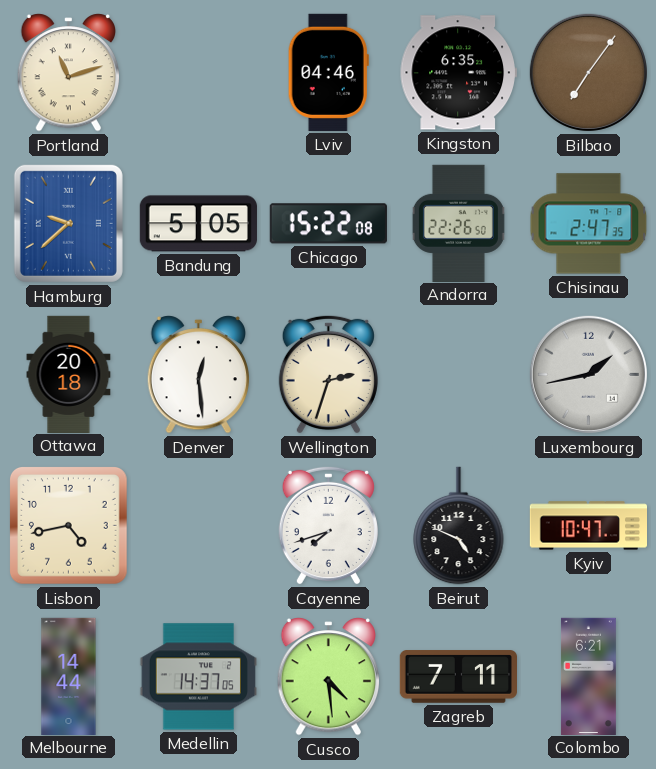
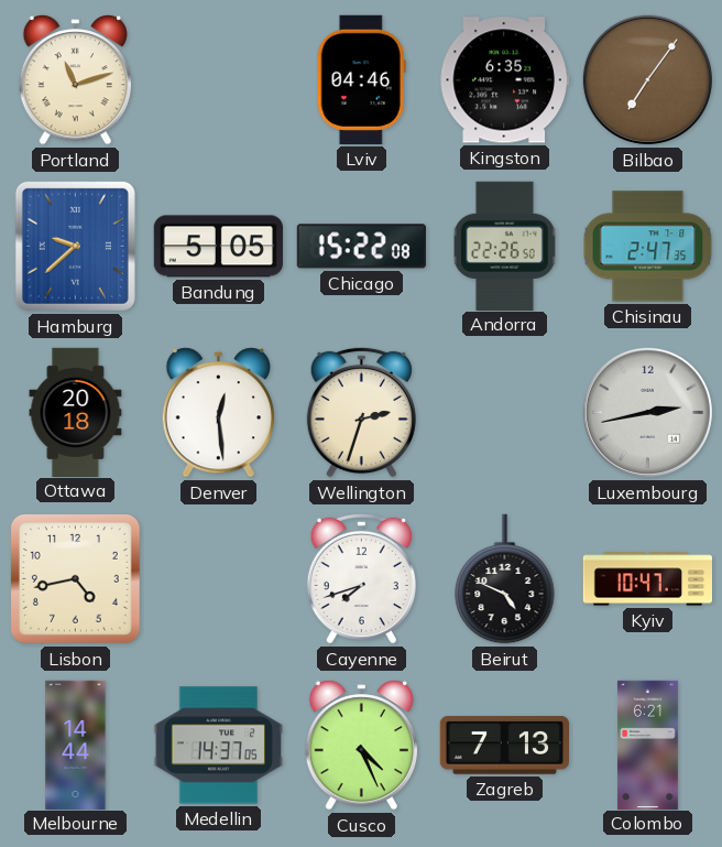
Luxembourg: 1:43 -> 2:43 (647, 412)
Cusco: 4:29 -> 4:26 (361, 746)
Zagreb: 7:11 -> 7:13 (504, 746)
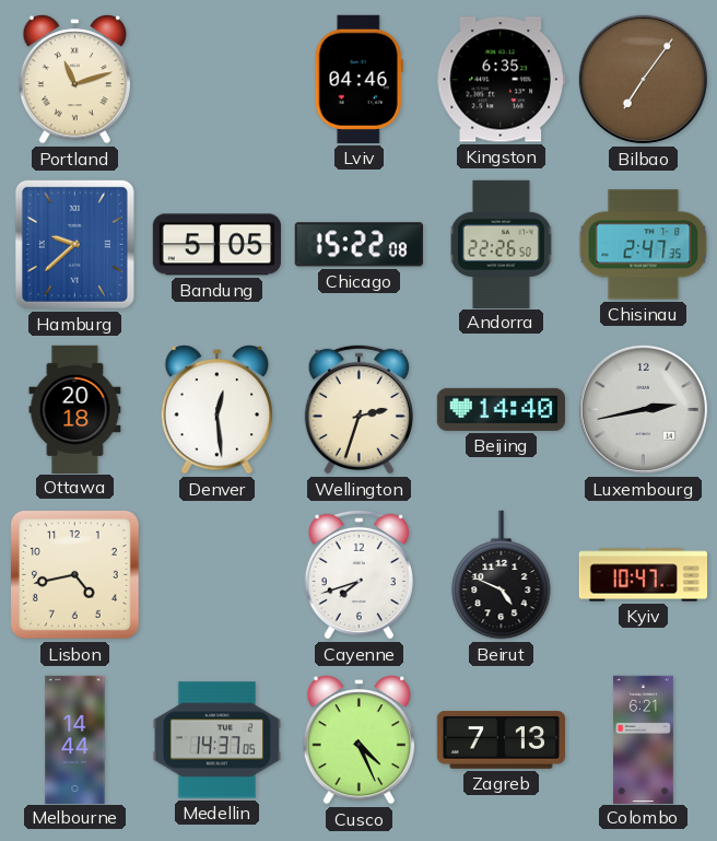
Beijing: none -> 14:40 (501, 409)
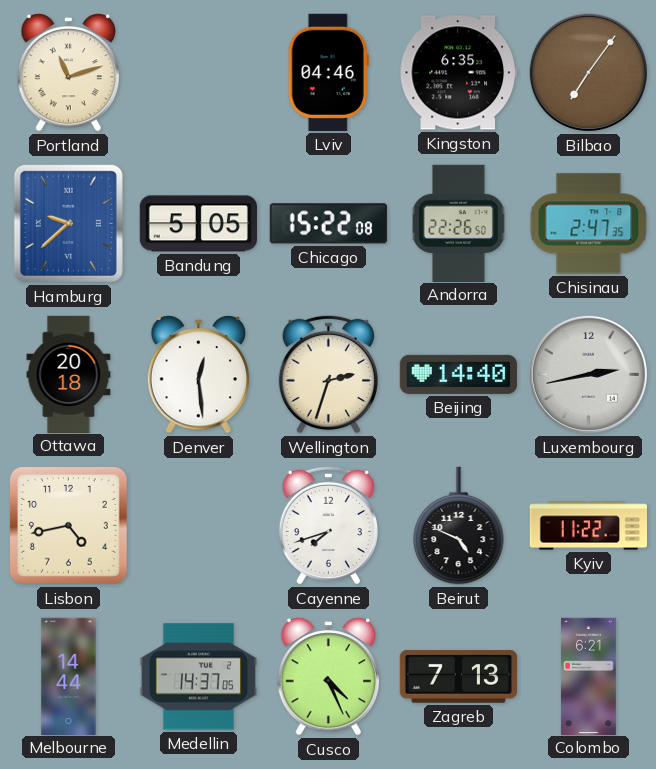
Kyiv: 10:47 -> 11:22 (588, 526)
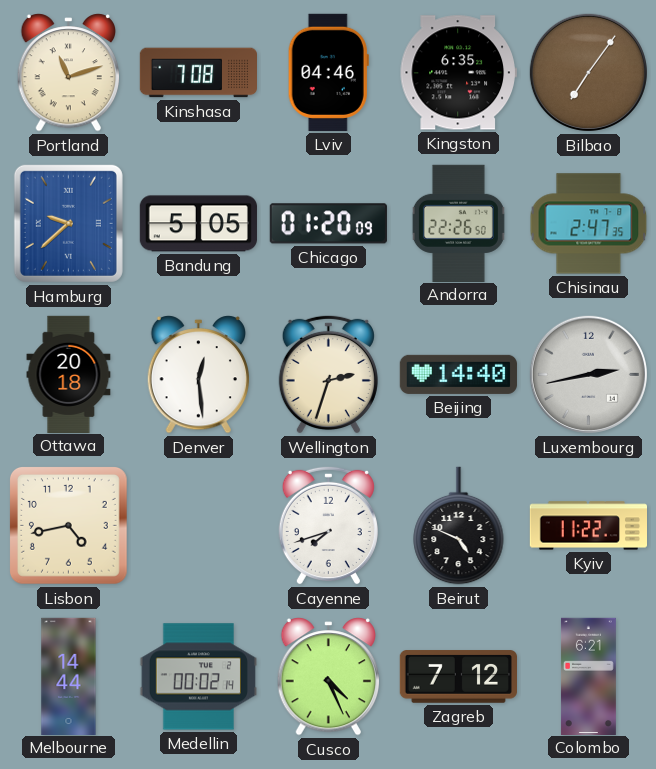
Kinshasa: none -> 7:08 (198, 73)
Chicago: 15:22 -> 01:20 (328, 224)
Medellin: 14:37 -> 00:02 (198, 677)
Zagreb: 7:13 -> 7:12 (458, 677)
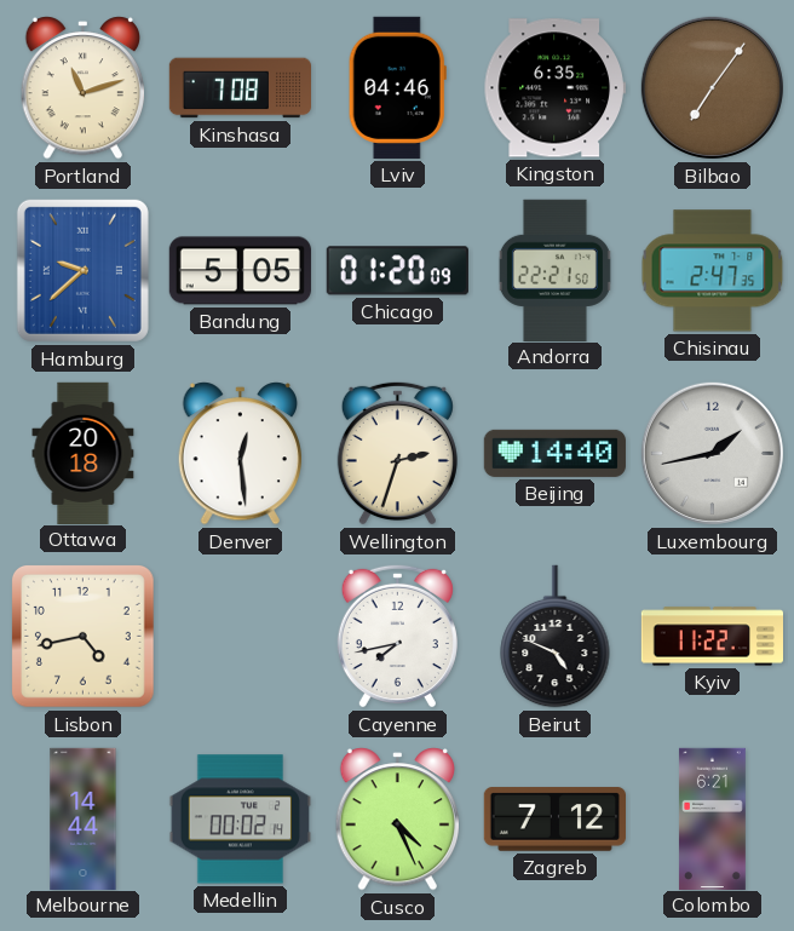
Andorra: 22:26 -> 22:21 (554, 270)
Luxembourg: 2:43 -> 1:43 (712, 453)
Cayenne: 7:42 -> 7:43 (397, 636)
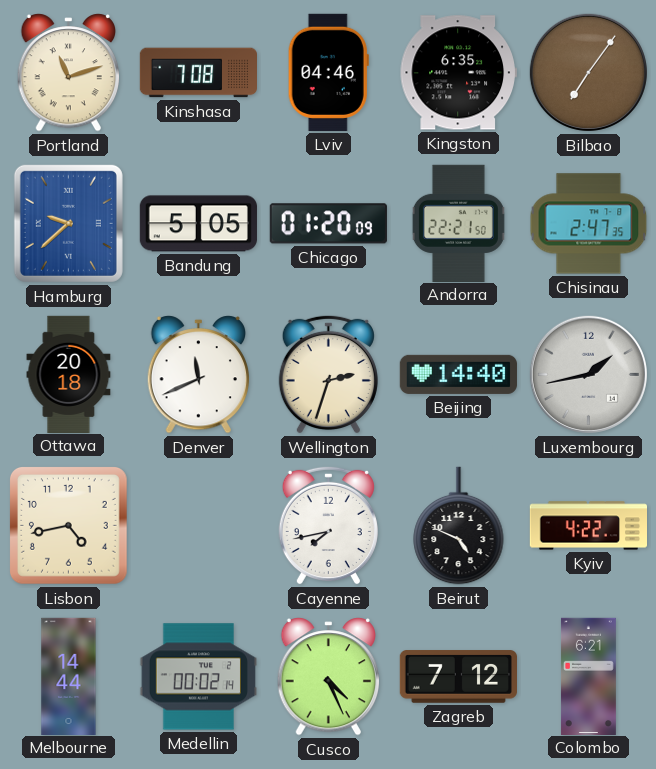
Denver: 12:29 -> 11:41 (198, 375)
Kyiv: 11:22 -> 4:22 (588, 526)
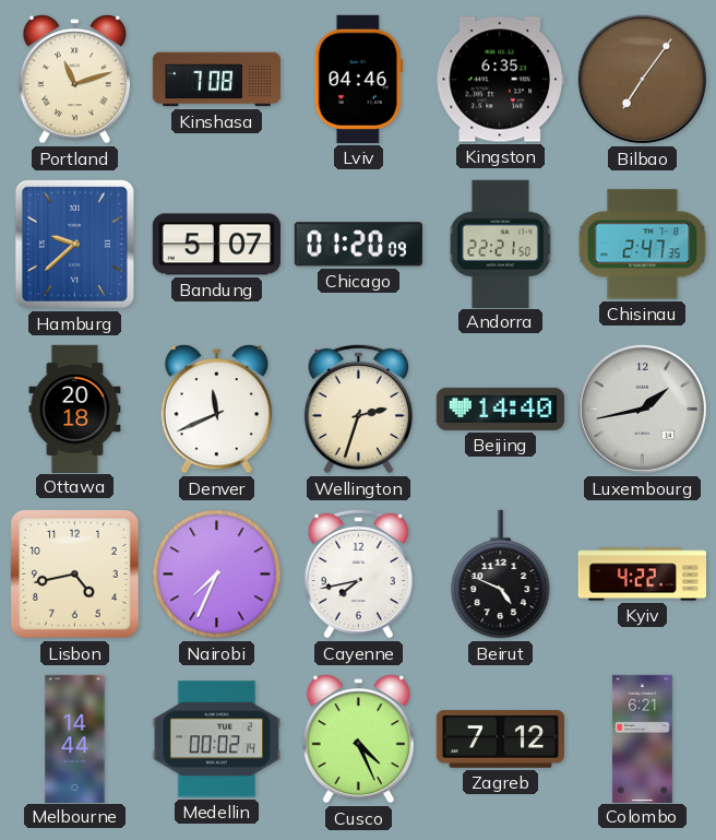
Bandung: 5:05 -> 5:07 (216, 245)
Nairobi: none -> 7:34 (217, 575)
